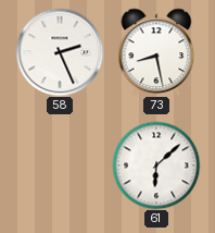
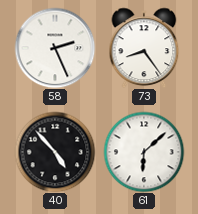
73: 8:28 -> 8:24 (144, 48)
40: none -> 4:53 (55, 152)
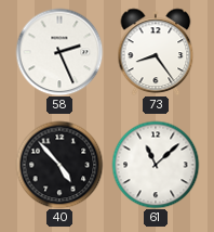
61: 6:08 -> 11:08 (156, 165)
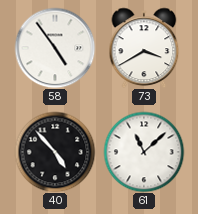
58: 2:26 -> 4:54 (55, 48)
73: 8:24 -> 3:40 (144, 48)
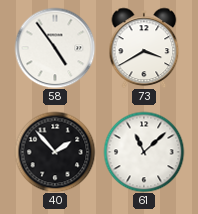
40: 4:53 -> 1:53 (55, 152)
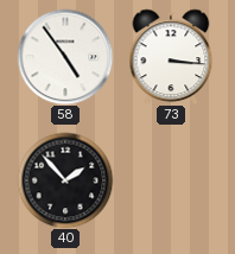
73: 3:40 -> 3:16 (171, 57)
61: 11:08 -> none (144, 152)
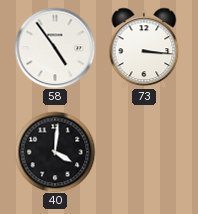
40: 1:53 -> 4:01 (55, 152)
